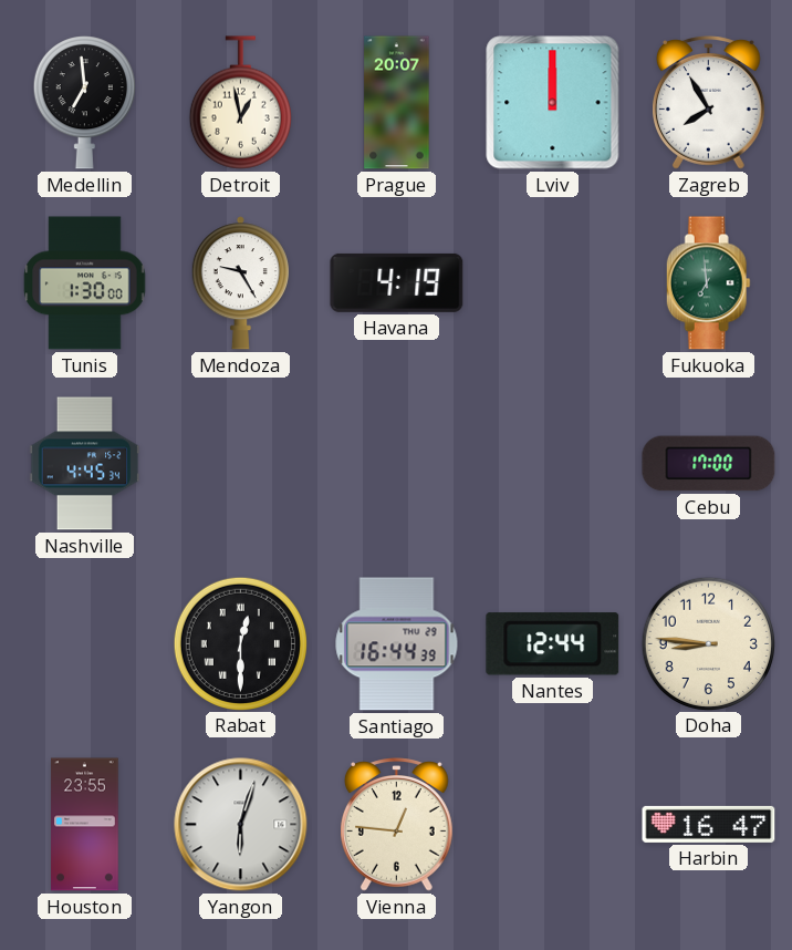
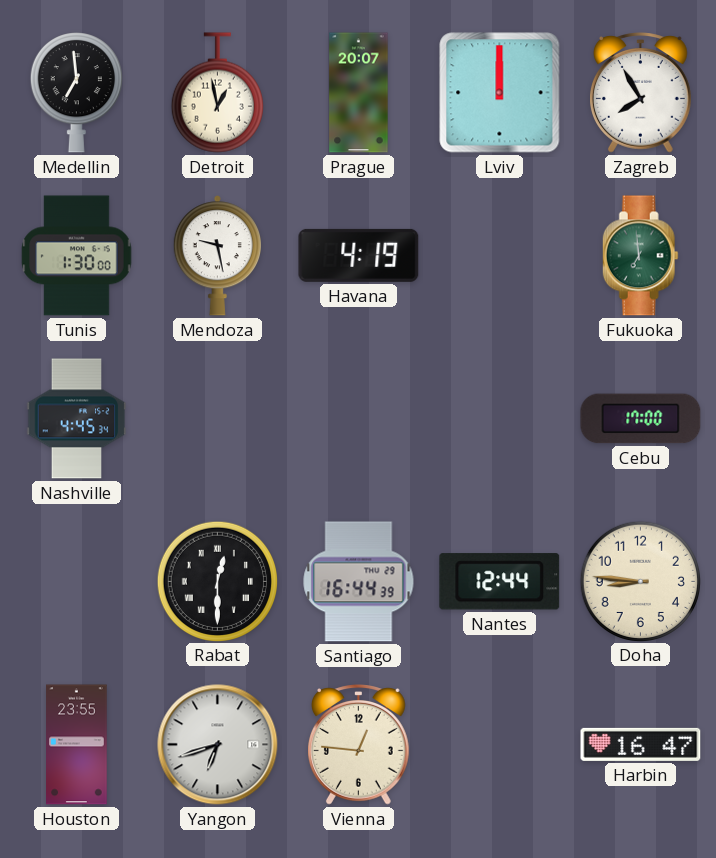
Mendoza: 9:25 -> 9:28 (217, 256)
Yangon: 6:03 -> 6:42 (218, 745)
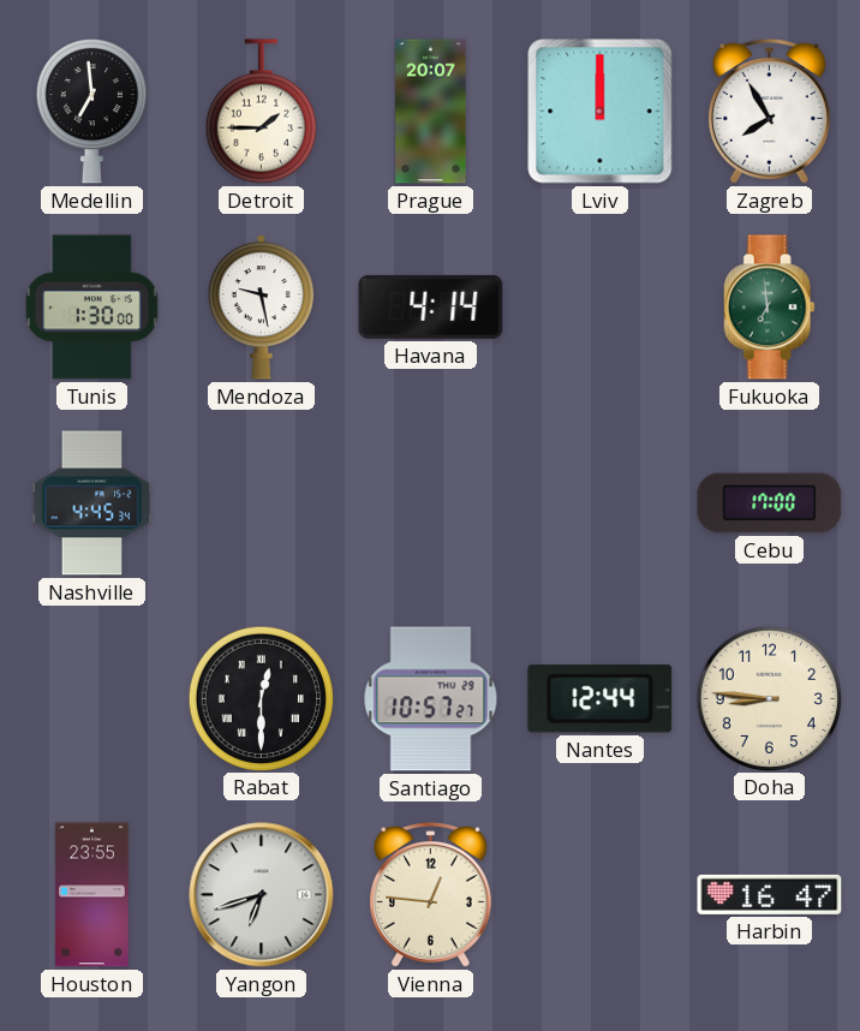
Detroit: 12:58 -> 1:45 (261, 112)
Havana: 4:19 -> 4:14 (431, 306)
Santiago: 16:44 -> 10:57 (431, 699)
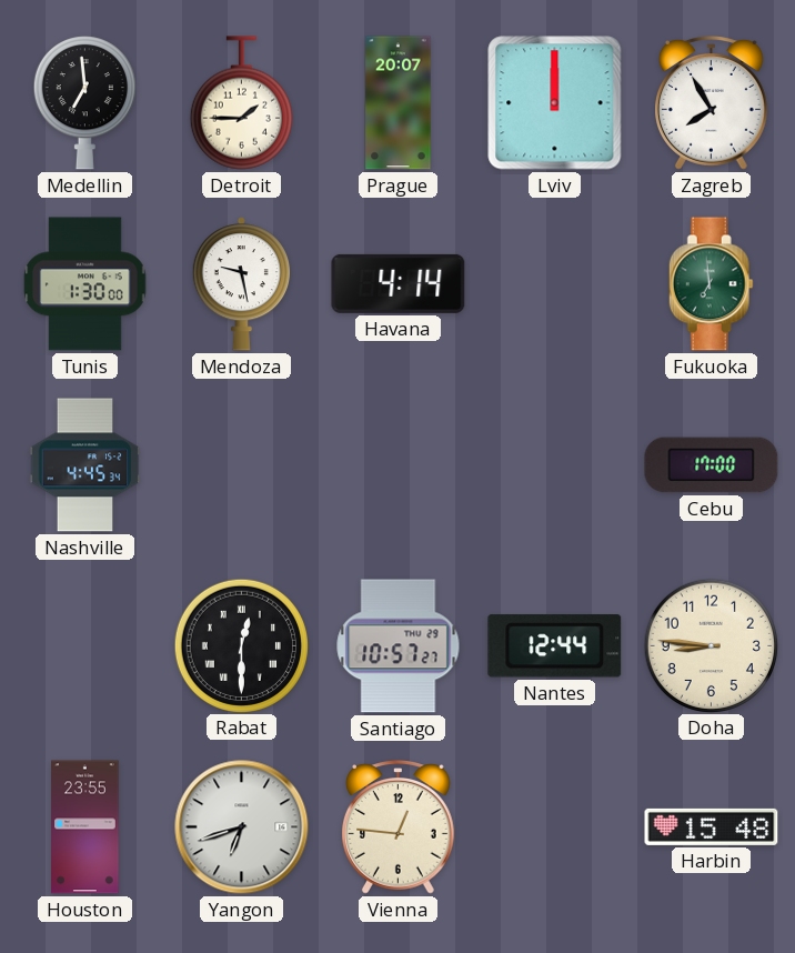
Harbin: 16:47 -> 15:48 (712, 826)
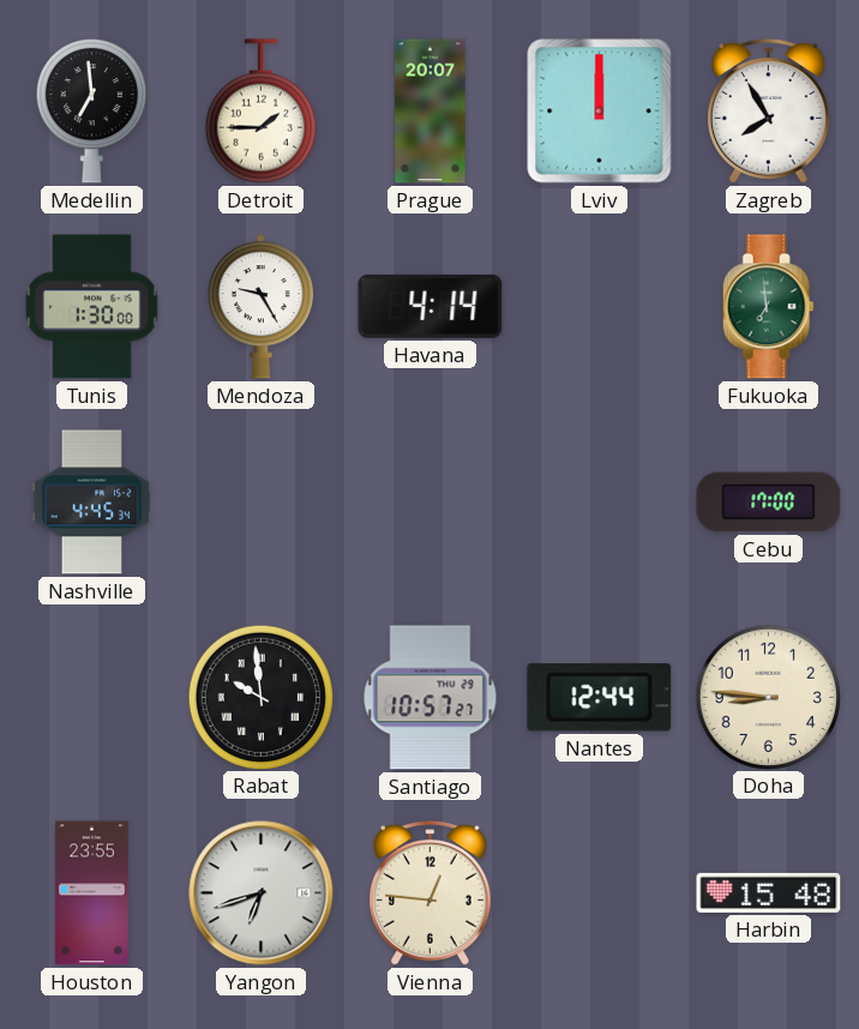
Mendoza: 9:28 -> 9:25 (260, 307)
Rabat: 12:30 -> 9:59 (260, 697)
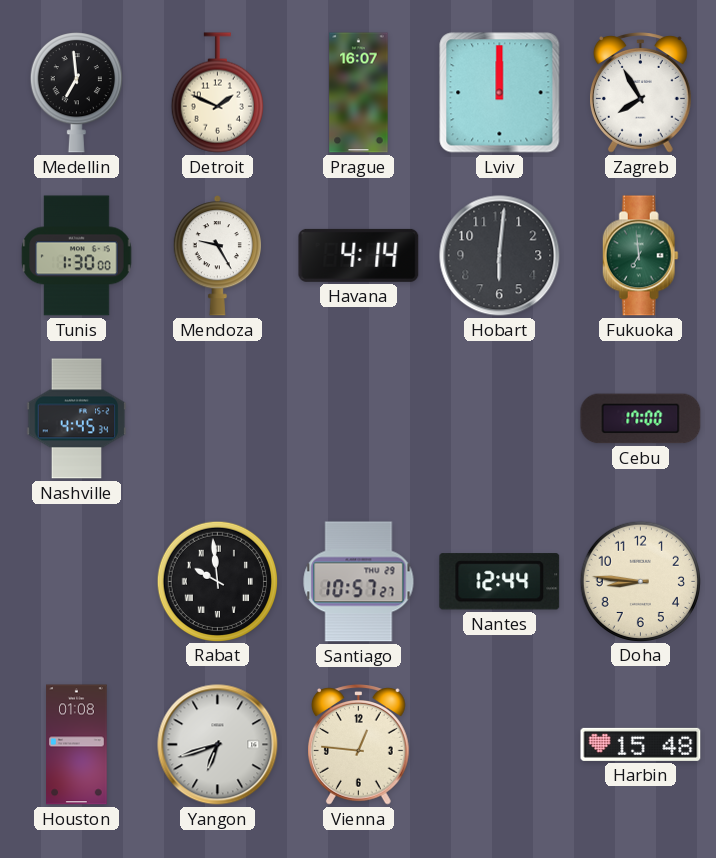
Detroit: 1:45 -> 1:49 (217, 93)
Prague: 20:07 -> 16:07 (359, 93)
Hobart: none -> 6:01 (500, 256)
Houston: 23:55 -> 01:08 (77, 745)
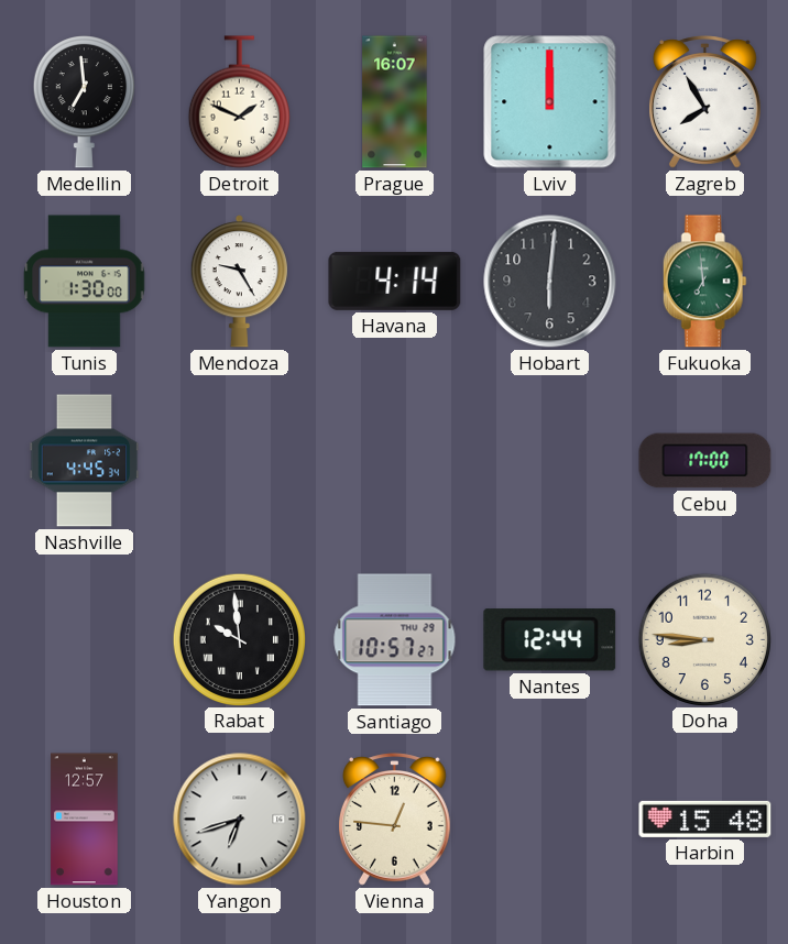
Houston: 01:08 -> 12:57 (85, 820)
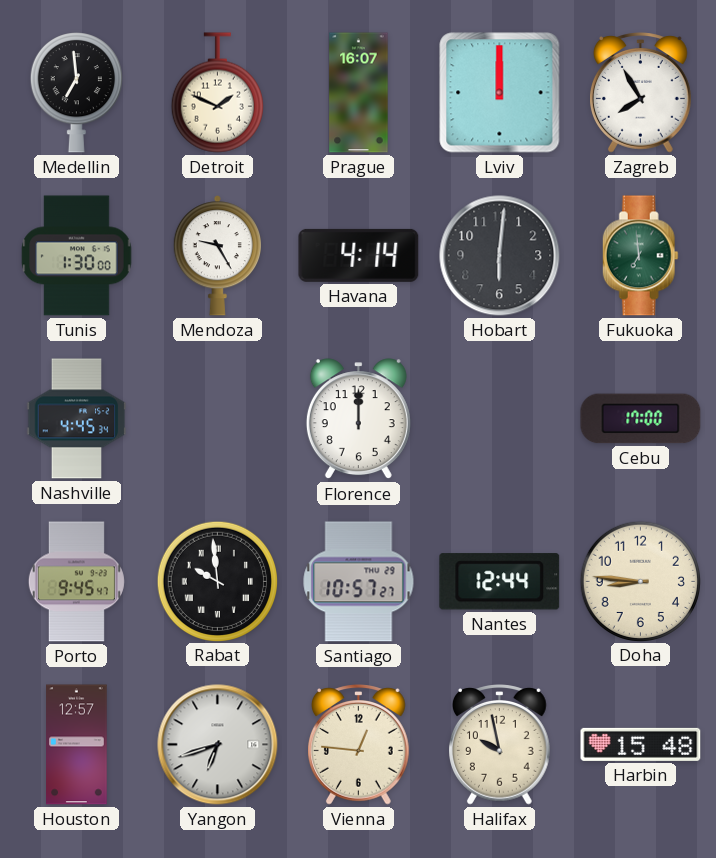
Florence: none -> 12:00 (358, 419)
Porto: none -> 9:45 (76, 582)
Halifax: none -> 9:58 (500, 745)
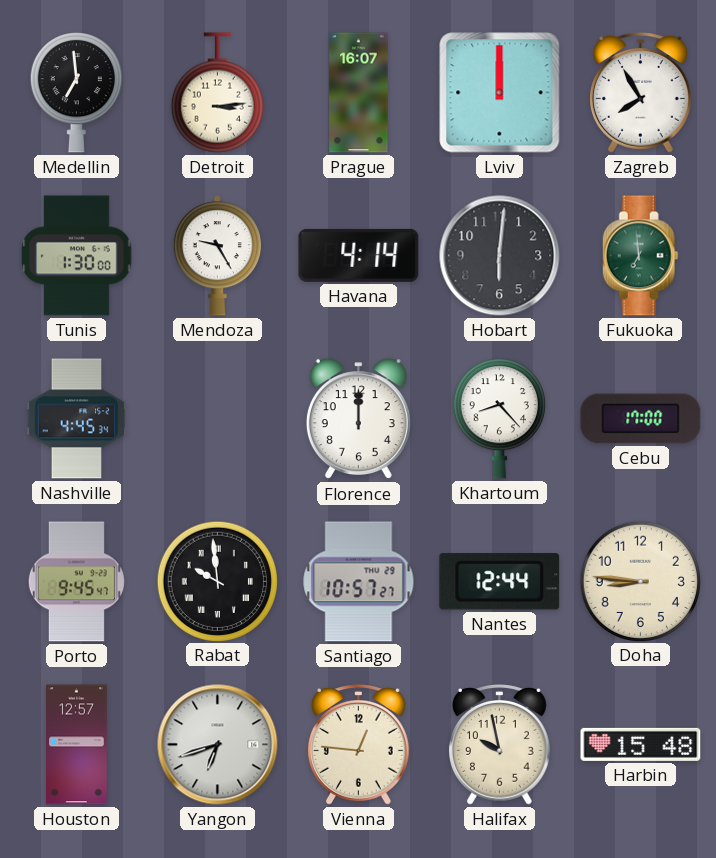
Detroit: 1:49 -> 3:14 (217, 93)
Khartoum: none -> 8:23 (499, 419)
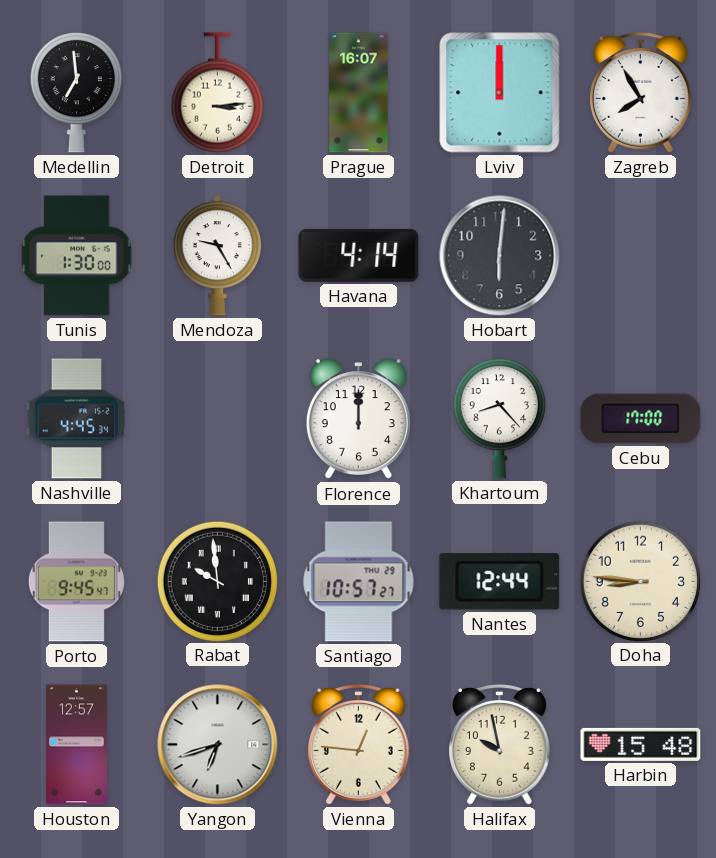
Fukuoka: 6:59 -> none (640, 256)
